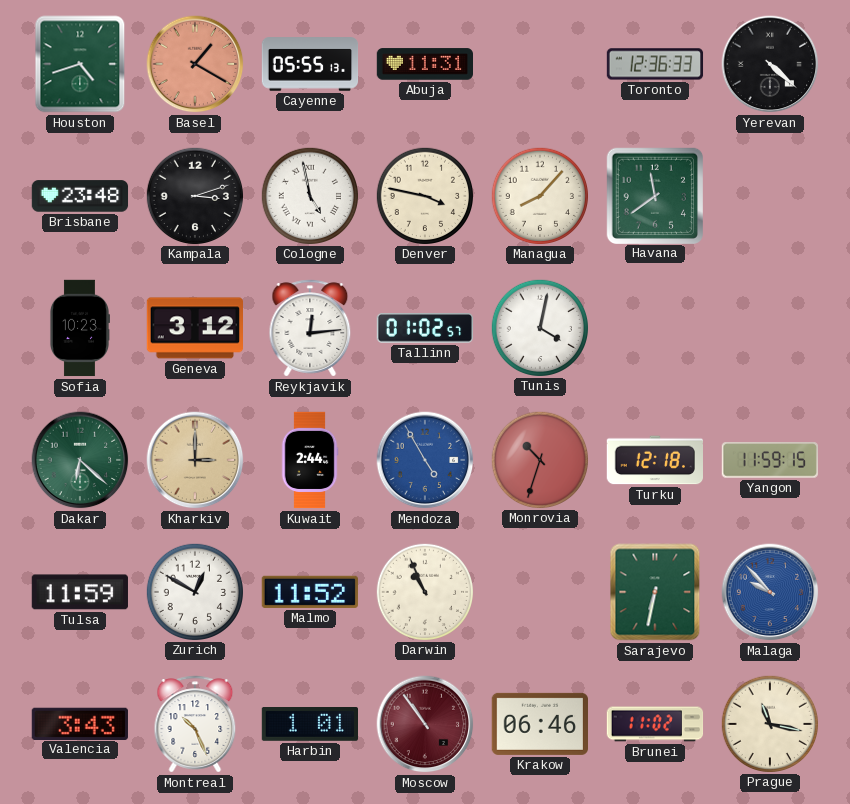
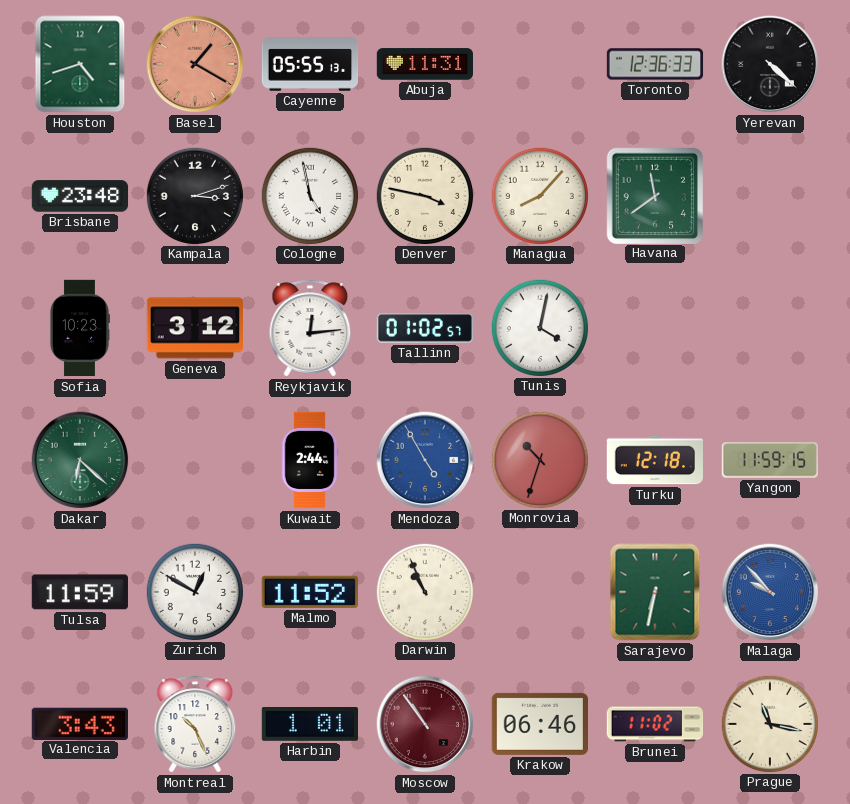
Kharkiv: 3:00 -> none (195, 460)
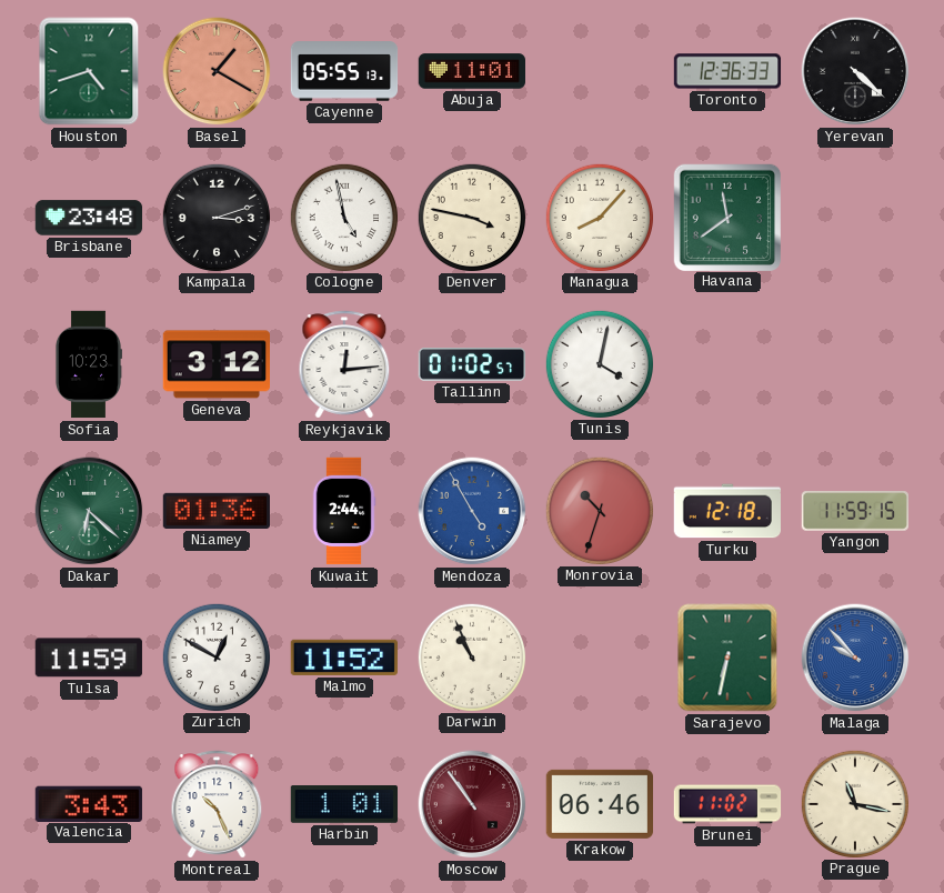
Abuja: 11:31 -> 11:01 (472, 71)
Niamey: none -> 01:36 (215, 511)
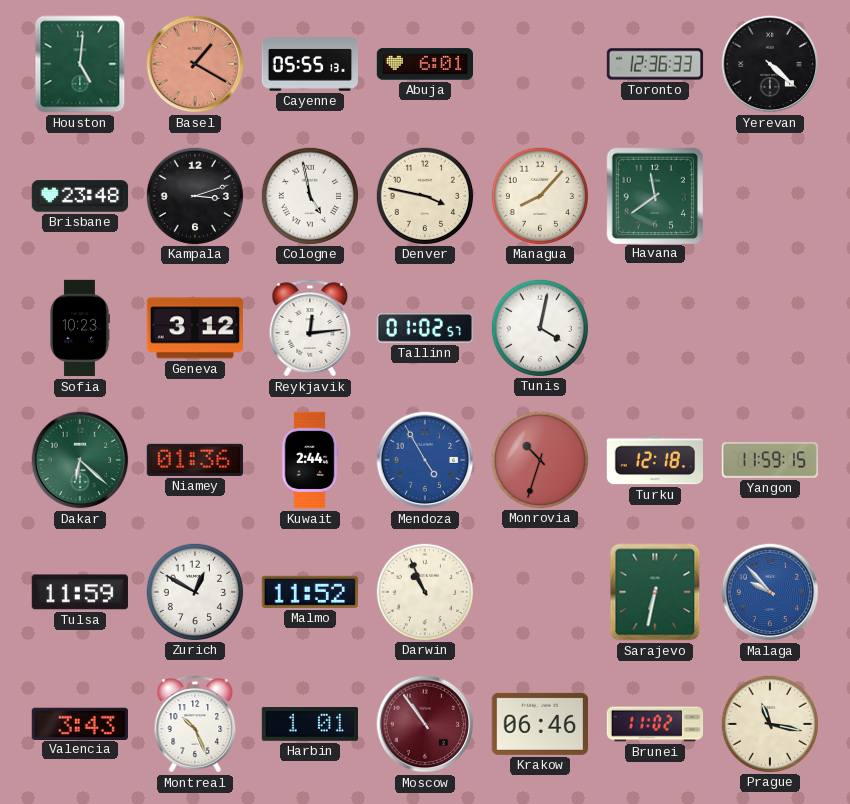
Houston: 4:42 -> 5:01 (80, 64)
Abuja: 11:01 -> 6:01 (425, 64)
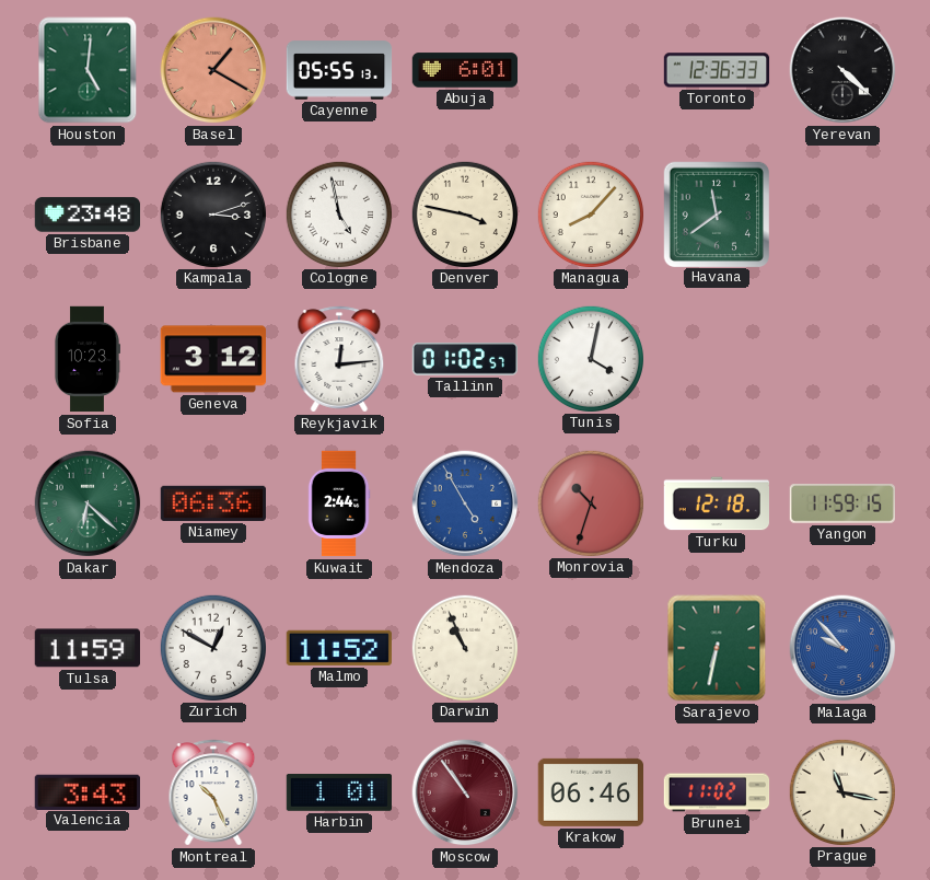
Niamey: 01:36 -> 06:36 (212, 503)
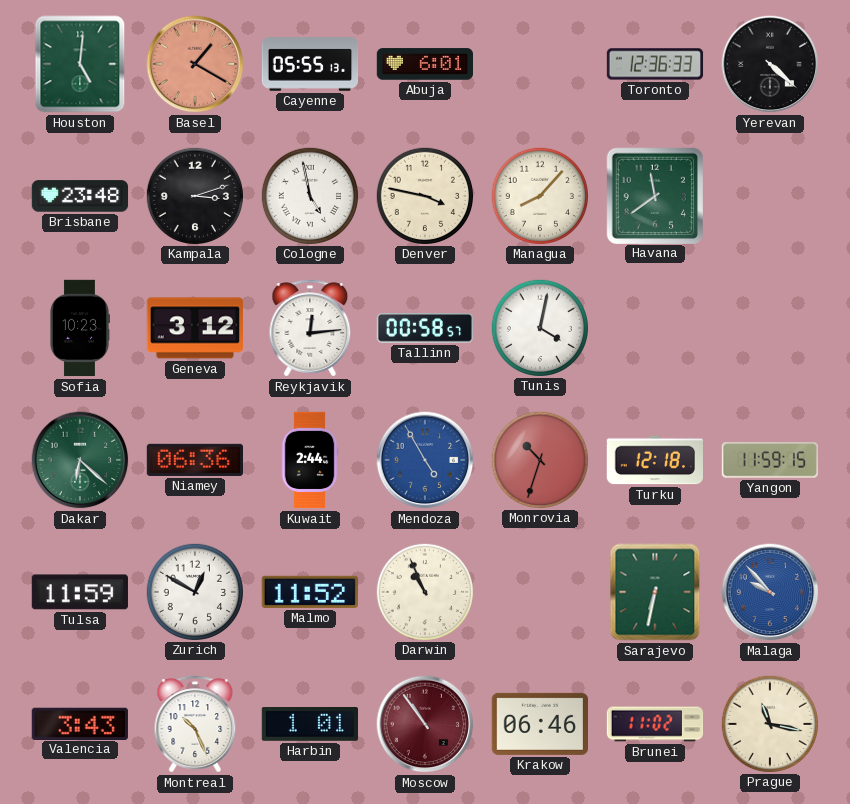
Tallinn: 01:02 -> 00:58 (424, 328)
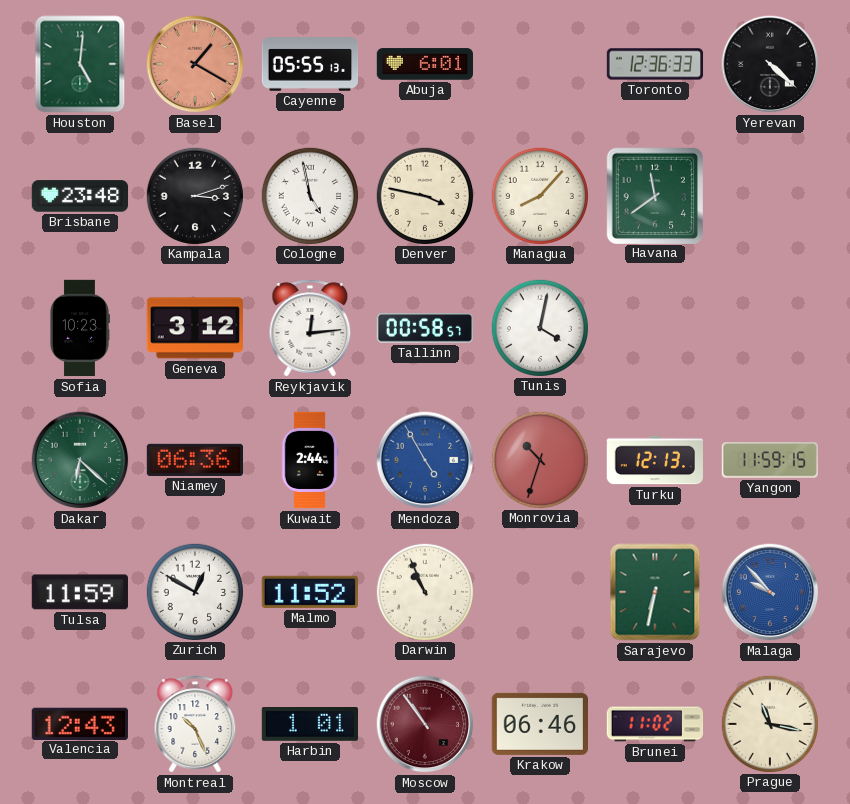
Turku: 12:18 -> 12:13 (654, 460)
Valencia: 3:43 -> 12:43 (80, 723)
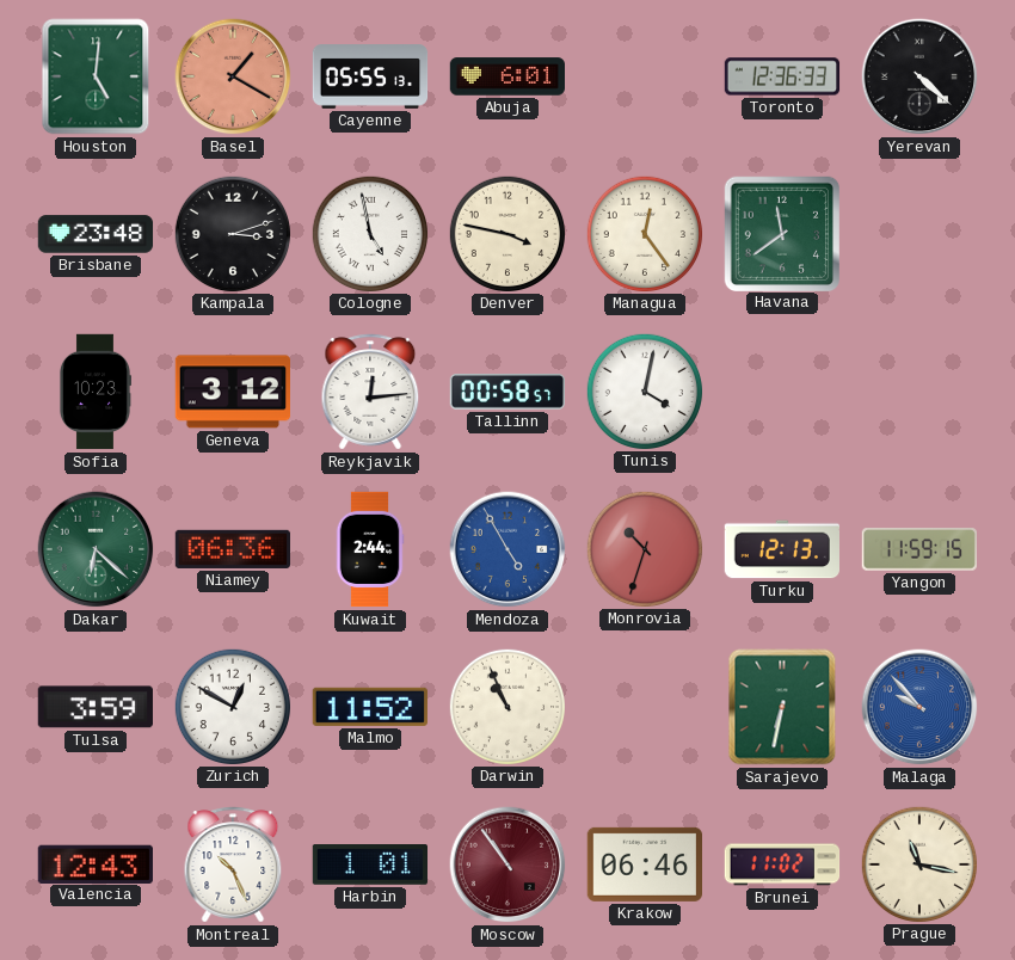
Managua: 8:07 -> 12:24 (644, 233)
Tulsa: 11:59 -> 3:59 (96, 707)
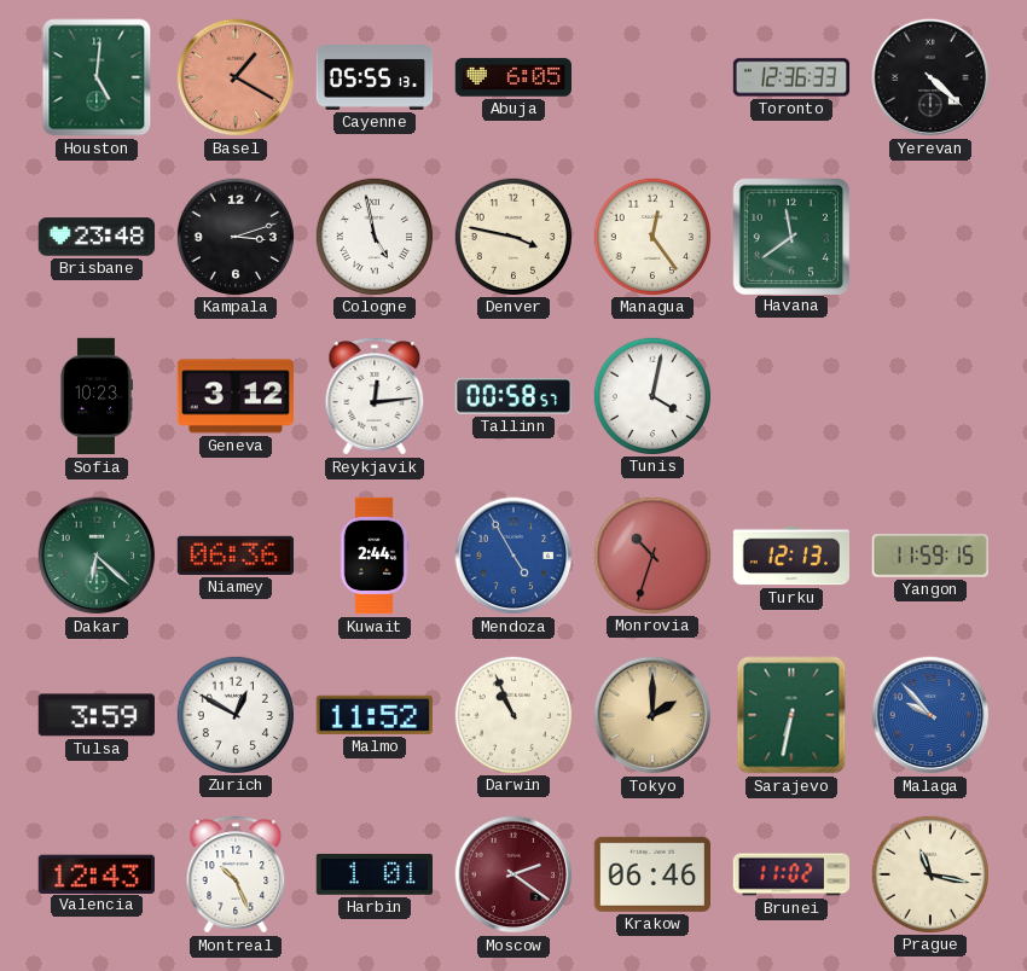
Abuja: 6:01 -> 6:05 (513, 77)
Tokyo: none -> 2:00 (652, 715)
Moscow: 10:54 -> 2:21 (513, 874)
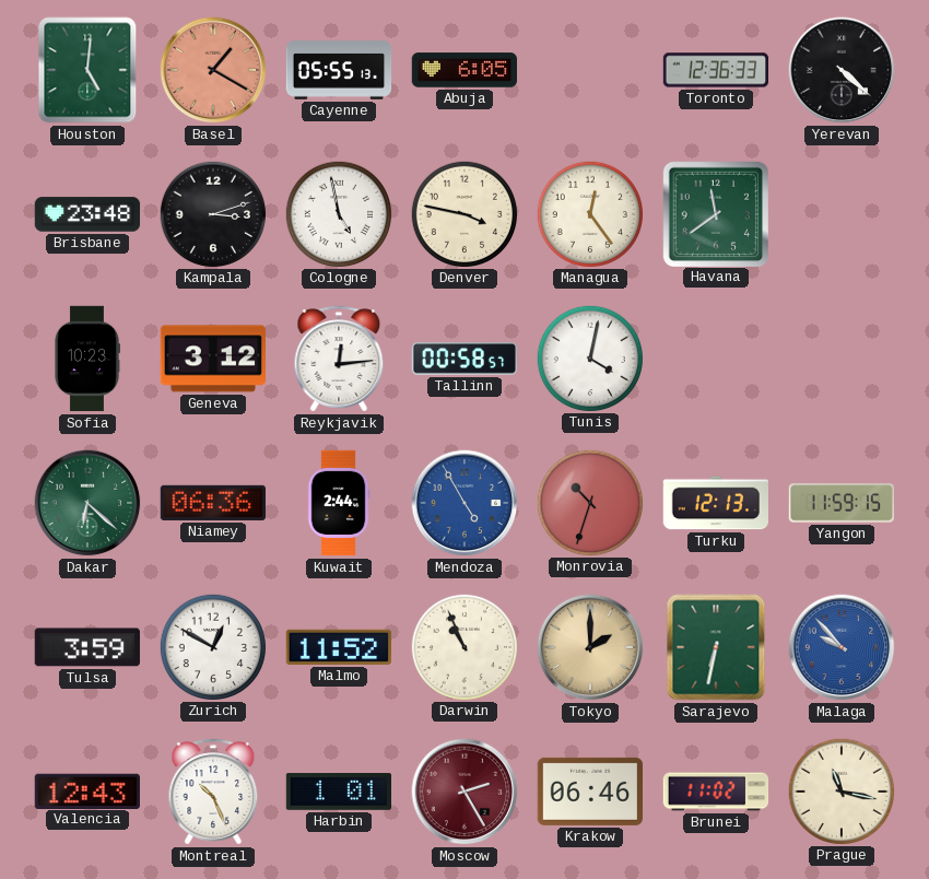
Moscow: 2:21 -> 2:25 (465, 792)
